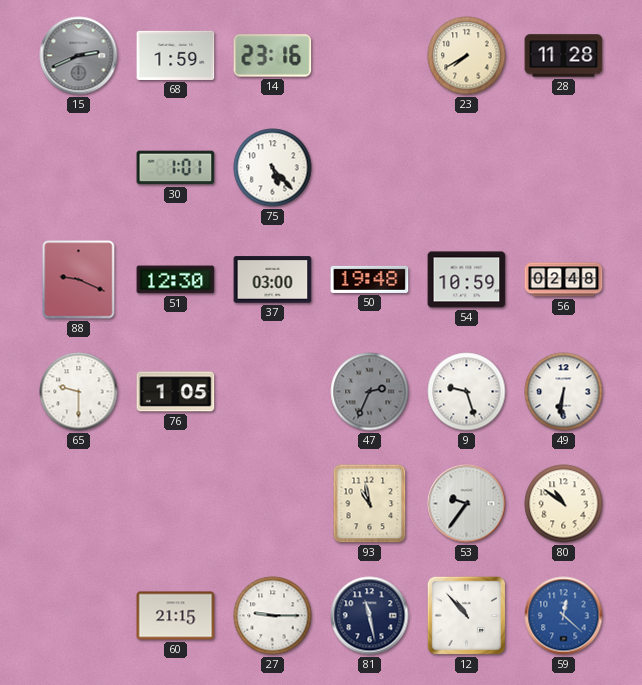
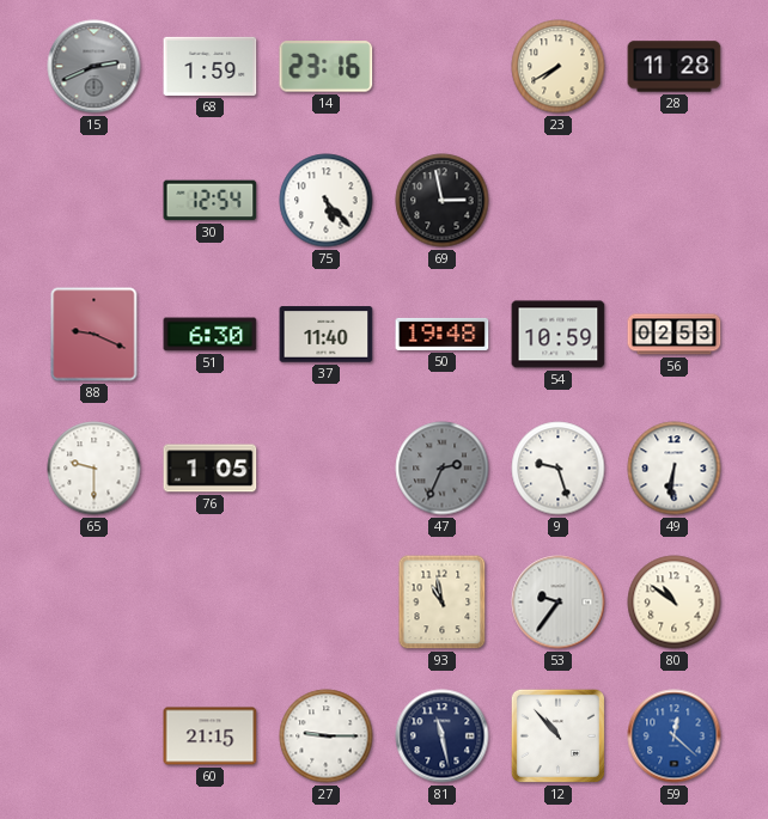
30: 1:01 -> 12:54 (211, 201)
69: none -> 2:58 (443, 201)
51: 12:30 -> 6:30 (211, 335)
37: 03:00 -> 11:40 (327, 335)
56: 02:48 -> 02:53 (675, 335)
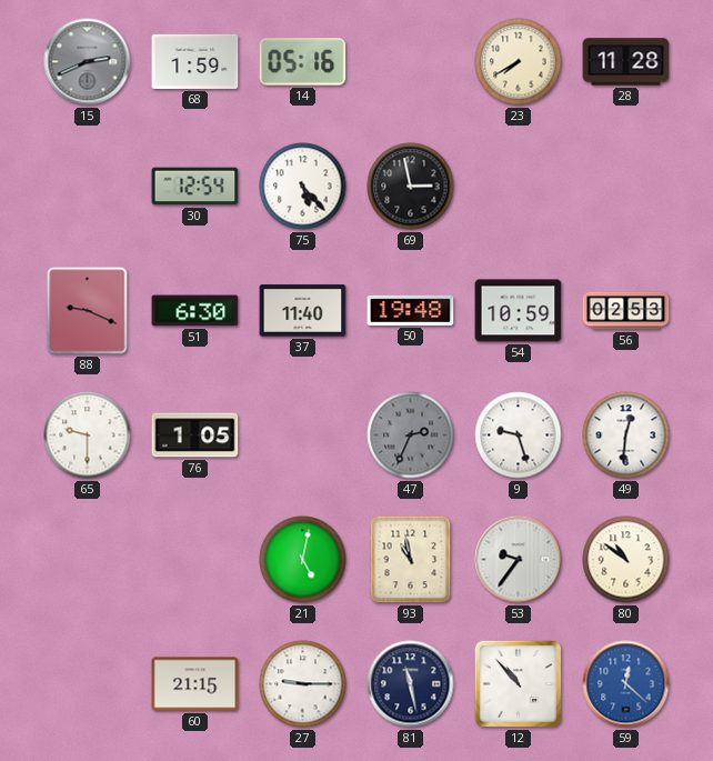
14: 23:16 -> 05:16 (303, 62)
49: 6:31 -> 12:31 (626, 435)
21: none -> 5:02 (303, 560)
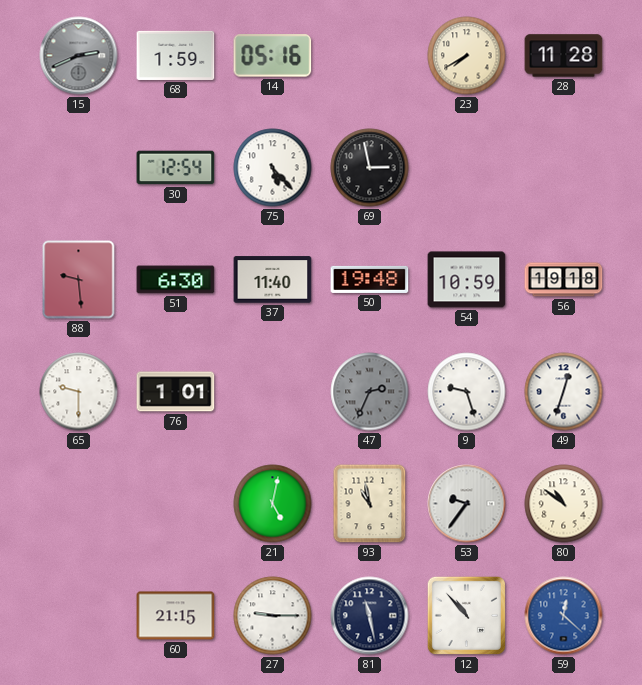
88: 9:19 -> 9:29 (79, 280)
56: 02:53 -> 19:18 (564, 280)
76: 1:05 -> 1:01 (176, 392)
49: 12:31 -> 12:33 (564, 392)
